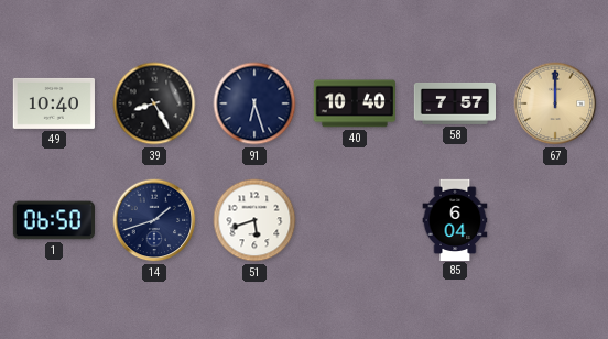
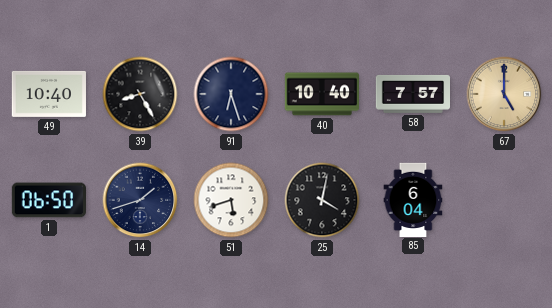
67: 12:00 -> 5:00 (504, 94)
25: none -> 4:02 (322, 200)
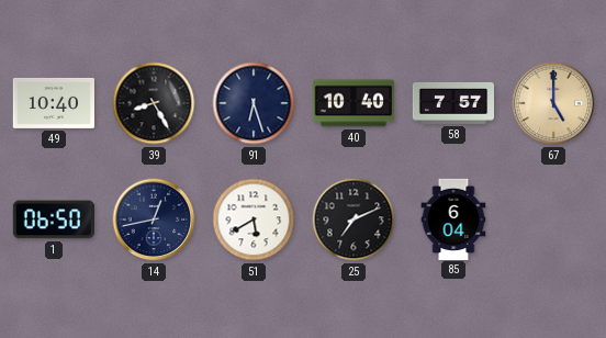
14: 1:42 -> 12:43 (154, 219)
51: 5:42 -> 5:40 (254, 219)
25: 4:02 -> 7:11 (353, 219)
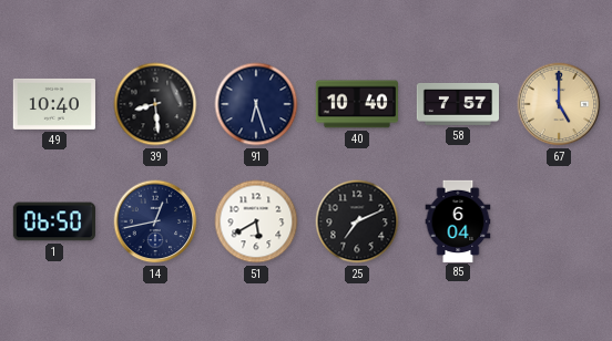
39: 8:25 -> 8:29 (155, 104)
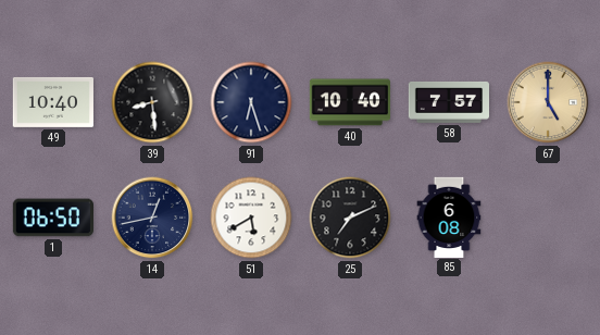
85: 6:04 -> 6:08 (449, 216)
